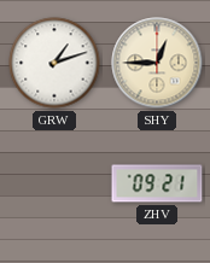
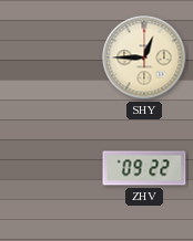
GRW: 1:12 -> none (54, 63)
ZHV: 09:21 -> 09:22 (144, 168)
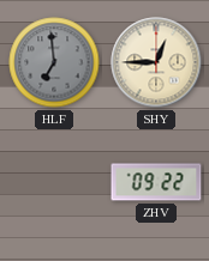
HLF: none -> 6:59 (54, 62)
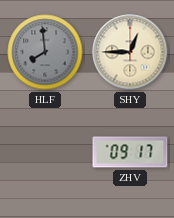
HLF: 6:59 -> 7:59 (45, 52)
ZHV: 09:22 -> 09:17 (130, 152)
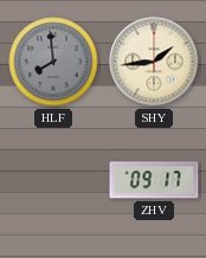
SHY: 12:45 -> 1:44 (154, 62)
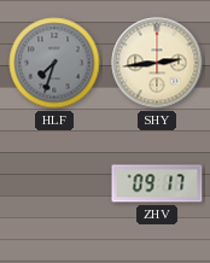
HLF: 7:59 -> 7:33 (54, 63)
SHY: 1:44 -> 2:44 (157, 63)
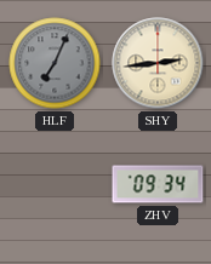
HLF: 7:33 -> 7:04 (55, 63)
ZHV: 09:17 -> 09:34 (158, 184)
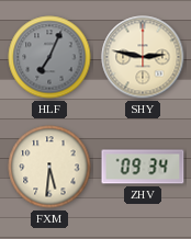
SHY: 2:44 -> 2:47 (143, 57)
FXM: none -> 5:31 (49, 167)
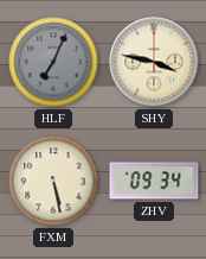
SHY: 2:47 -> 3:47 (154, 62)
FXM: 5:31 -> 5:28 (53, 181)
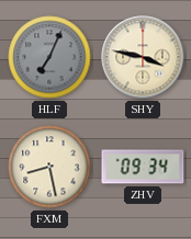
FXM: 5:28 -> 8:28 (49, 167)
